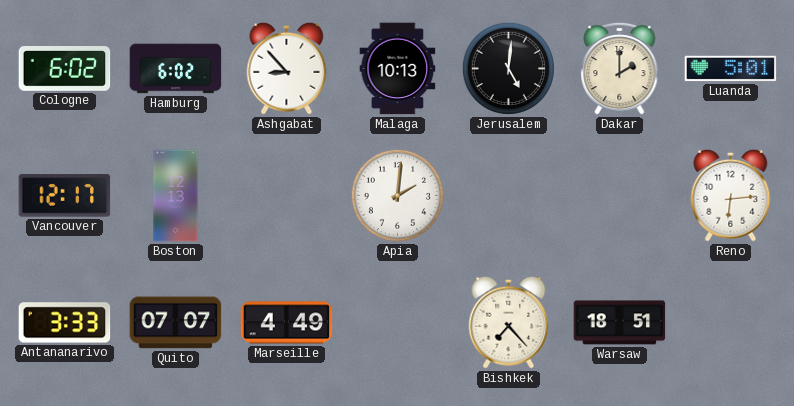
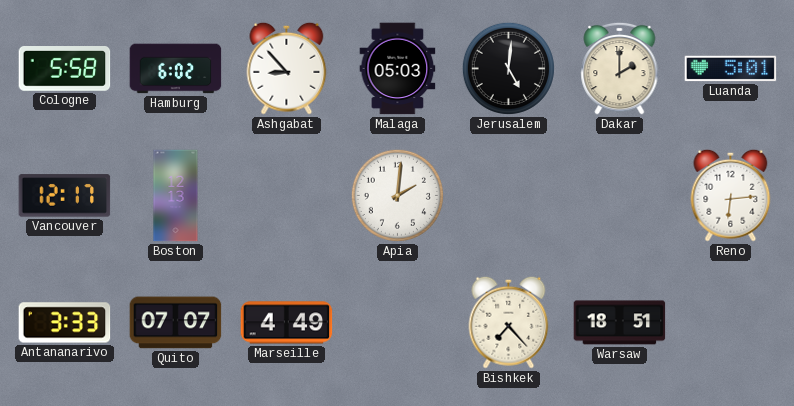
Cologne: 6:02 -> 5:58 (65, 69)
Malaga: 10:13 -> 05:03 (398, 69)
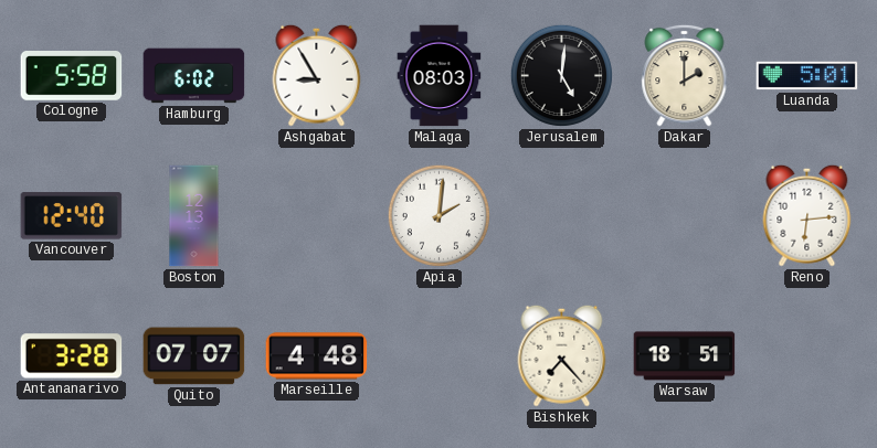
Ashgabat: 8:53 -> 8:55 (317, 75)
Malaga: 05:03 -> 08:03 (440, 76)
Vancouver: 12:17 -> 12:40 (72, 216)
Antananarivo: 3:33 -> 3:28 (72, 356)
Marseille: 4:49 -> 4:48 (317, 356)
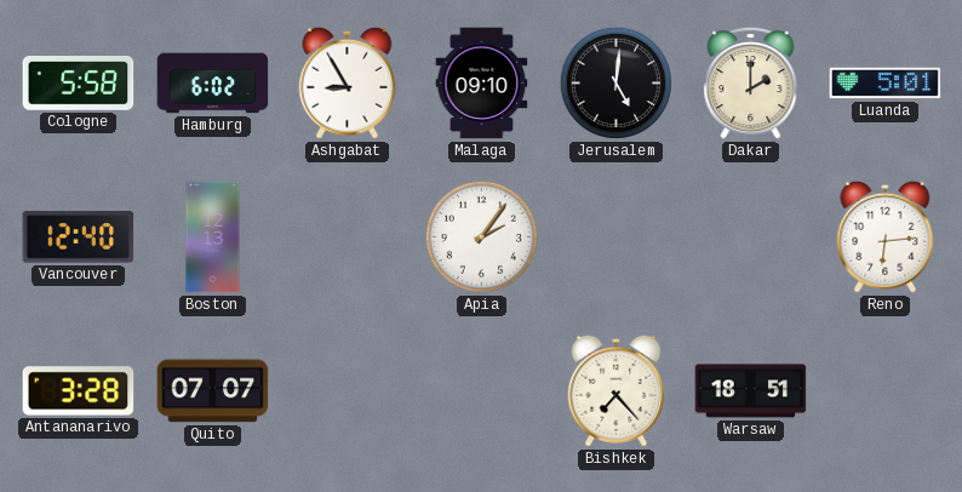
Malaga: 08:03 -> 09:10 (482, 84)
Apia: 2:01 -> 2:06 (481, 236)
Marseille: 4:48 -> none (317, 356)
